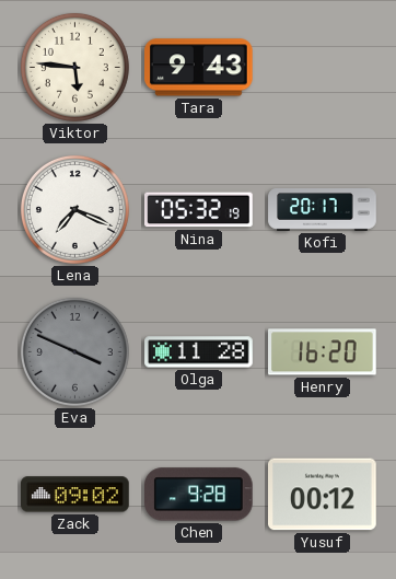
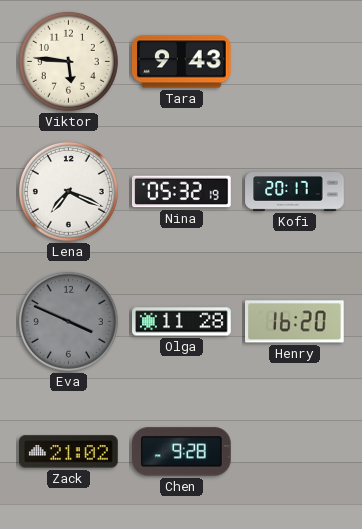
Zack: 09:02 -> 21:02 (69, 452)
Yusuf: 00:12 -> none (323, 495)
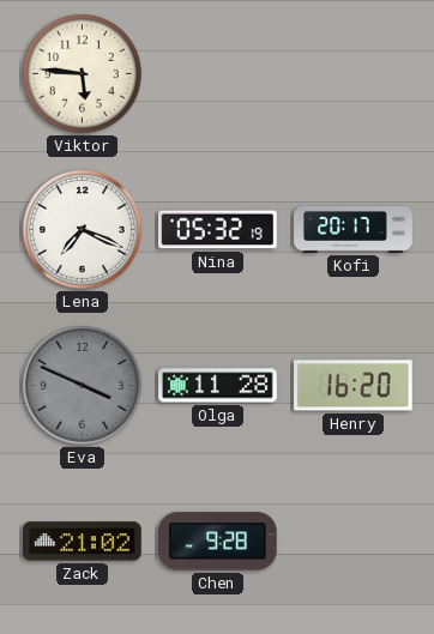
Tara: 9:43 -> none (182, 62)
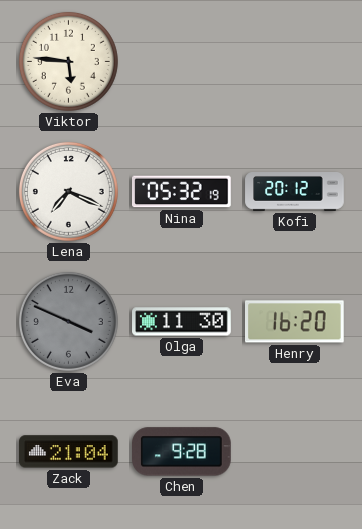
Kofi: 20:17 -> 20:12 (295, 192)
Olga: 11:28 -> 11:30 (182, 322)
Zack: 21:02 -> 21:04 (69, 452)
